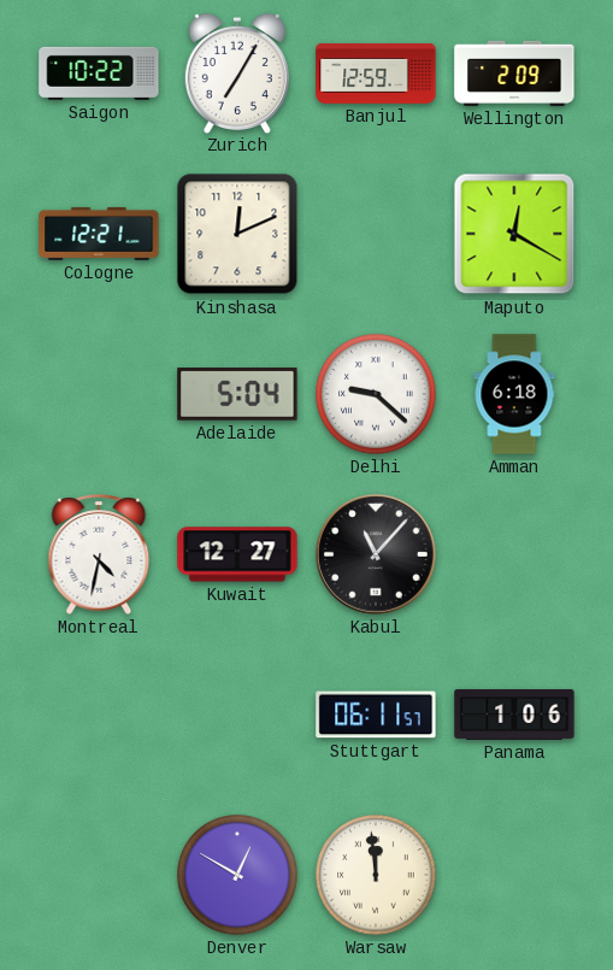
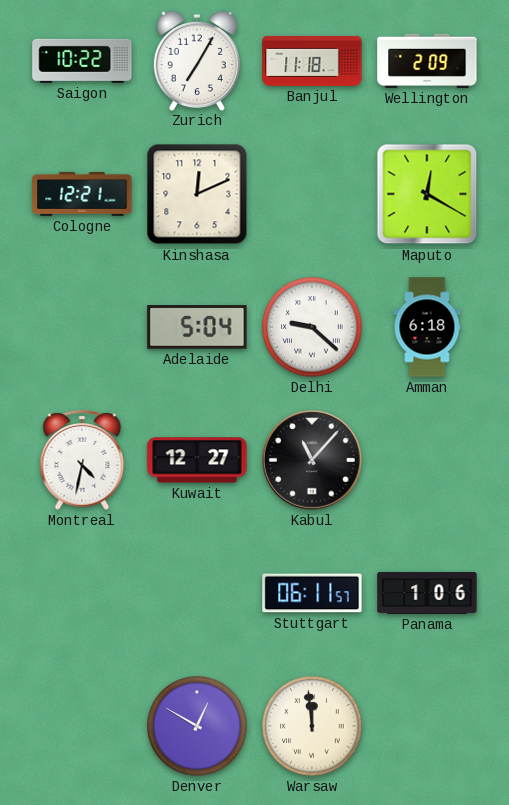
Banjul: 12:59 -> 11:18 (312, 61)
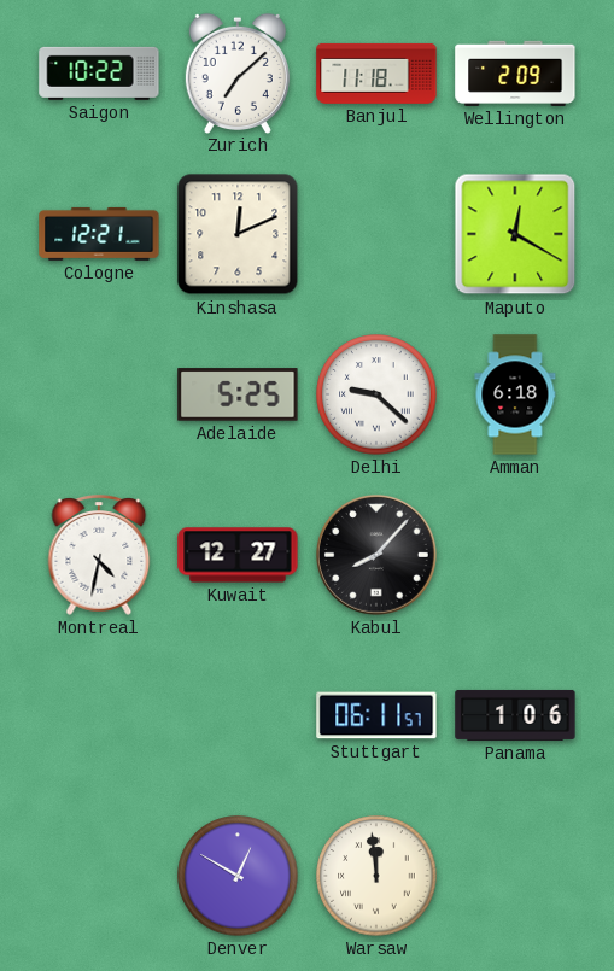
Zurich: 7:05 -> 7:08 (238, 72)
Adelaide: 5:04 -> 5:25 (238, 394)
Kabul: 11:07 -> 8:07 (376, 555)
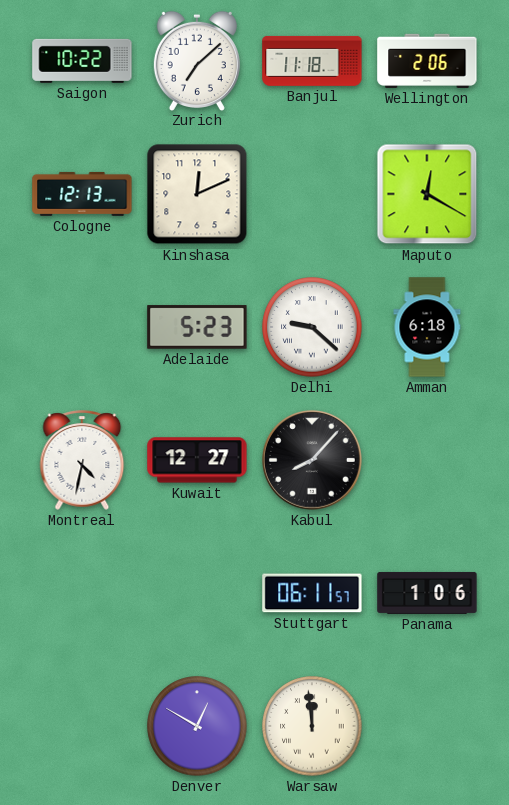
Wellington: 2:09 -> 2:06 (427, 61)
Cologne: 12:21 -> 12:13 (82, 194)
Adelaide: 5:25 -> 5:23 (197, 327)
